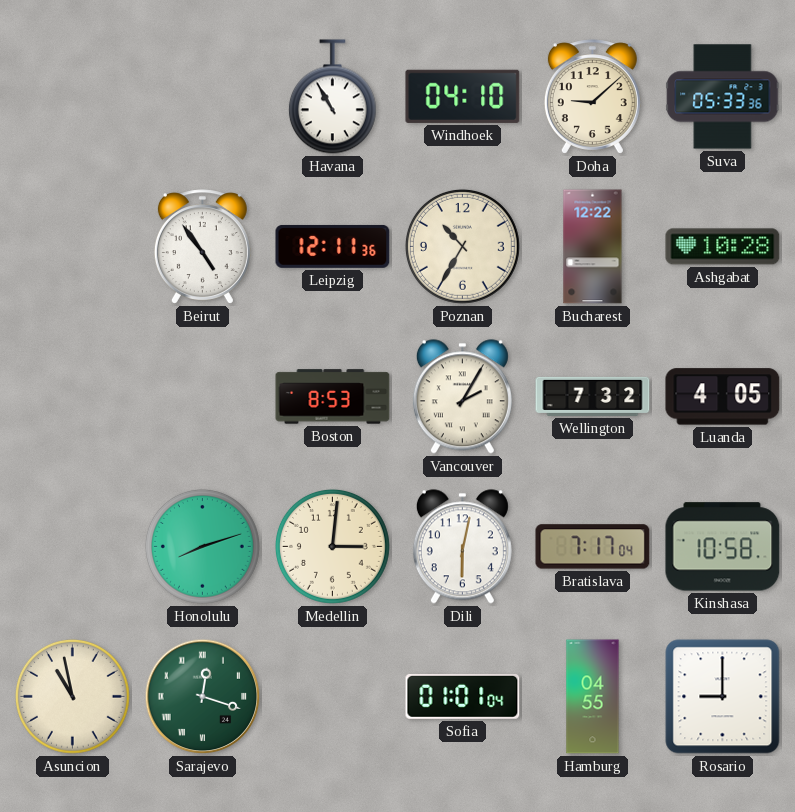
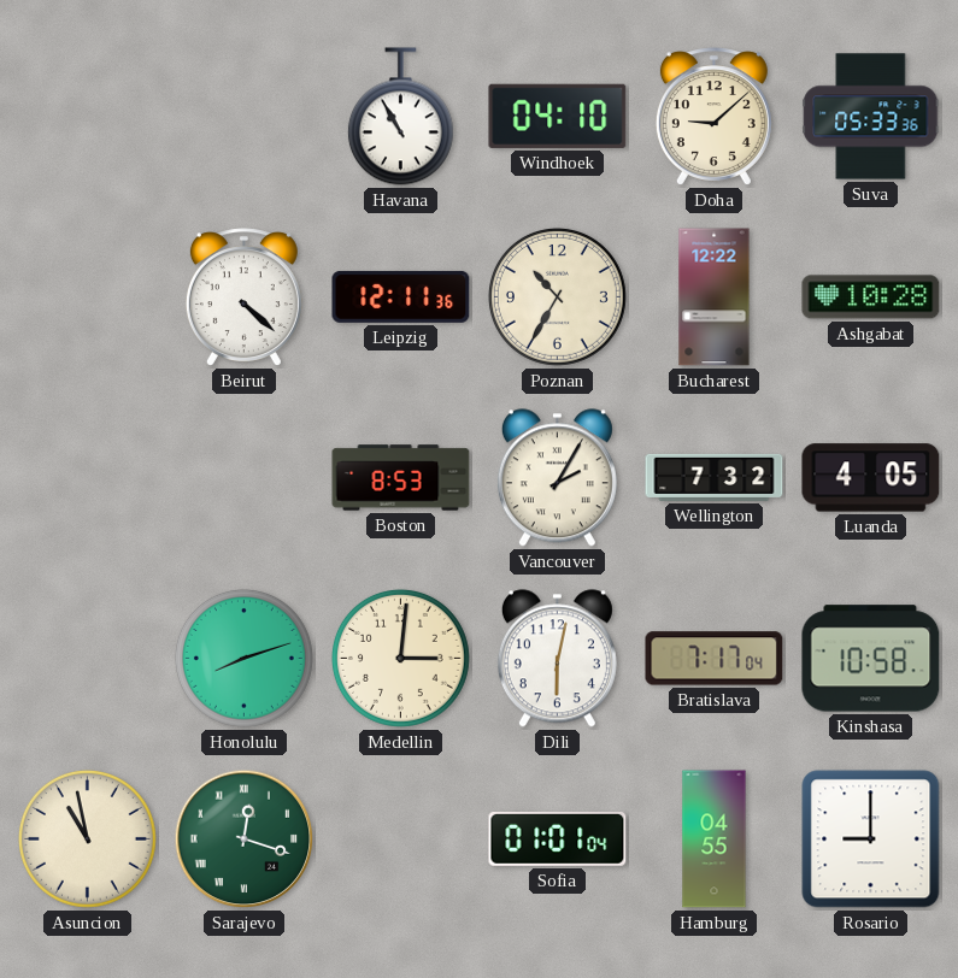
Beirut: 4:54 -> 4:22 (243, 297)
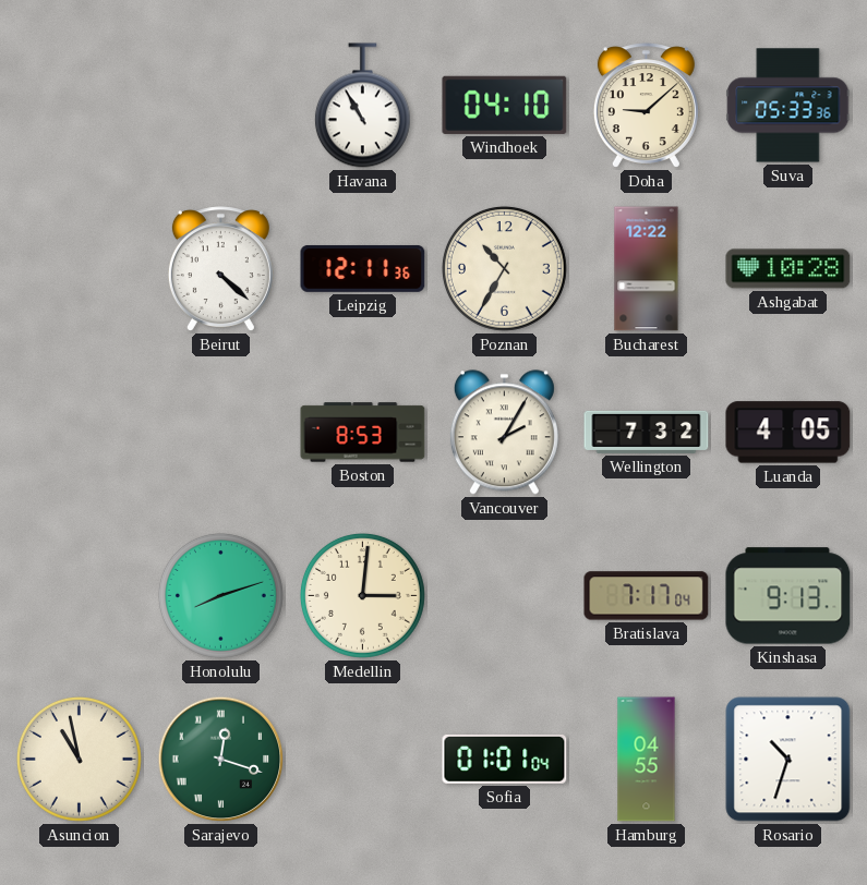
Dili: 6:02 -> none (557, 659)
Kinshasa: 10:58 -> 9:13 (788, 596)
Rosario: 9:00 -> 10:33 (788, 760)
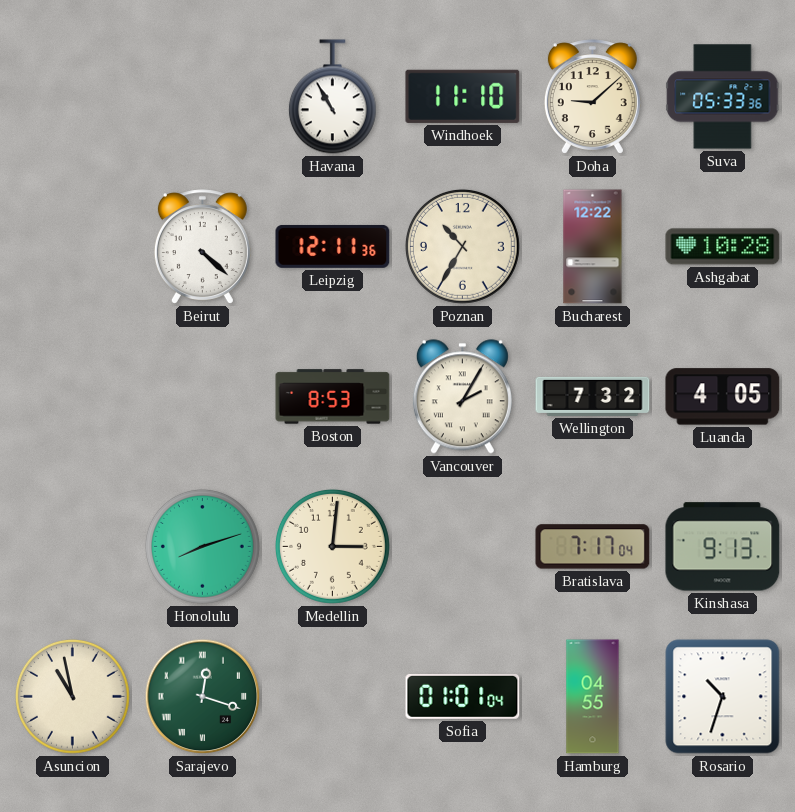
Windhoek: 04:10 -> 11:10 (463, 96)
